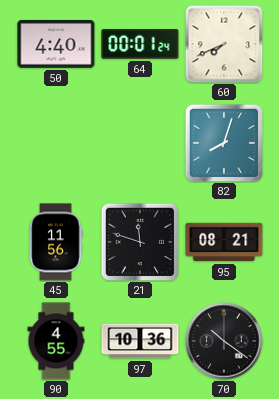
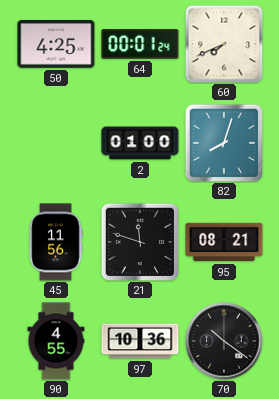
50: 4:40 -> 4:25 (56, 44)
2: none -> 01:00 (140, 143)
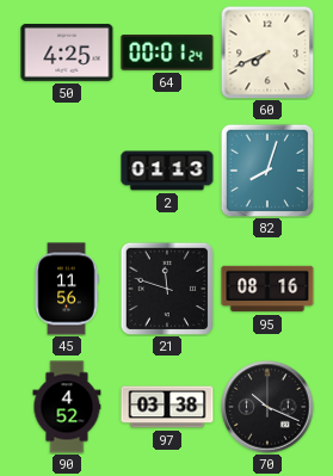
2: 01:00 -> 01:13 (167, 171)
95: 08:21 -> 08:16 (267, 289)
90: 4:55 -> 4:52 (67, 407)
97: 10:36 -> 03:38 (167, 407)
70: 10:21 -> 10:19 (267, 407)
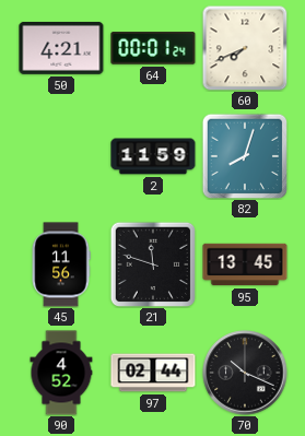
50: 4:25 -> 4:21 (61, 48)
2: 01:13 -> 11:59 (153, 156)
95: 08:16 -> 13:45 (245, 264)
97: 03:38 -> 02:44 (153, 373)
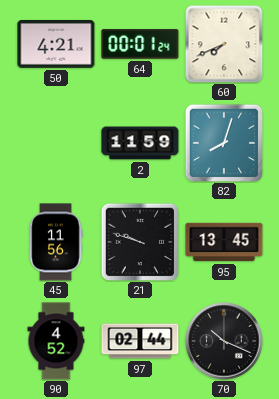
21: 11:48 -> 9:48 (140, 242)
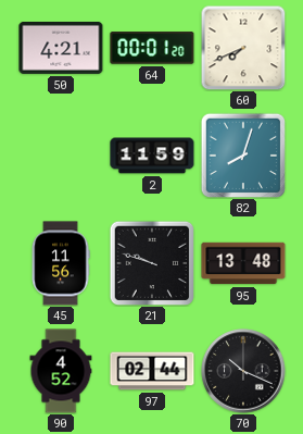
64: 00:01:24 -> 00:01:20 (152, 48)
95: 13:45 -> 13:48 (243, 263)
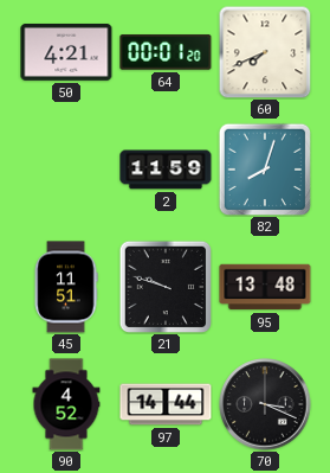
45: 11:56 -> 11:51 (66, 287)
97: 02:44 -> 14:44 (166, 404)
70: 10:19 -> 3:19 (265, 404)
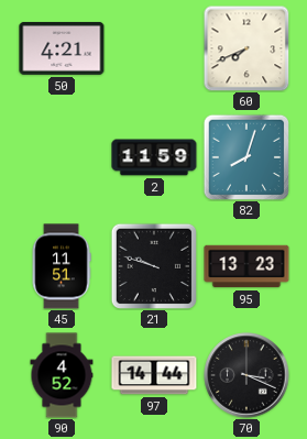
64: 00:01 -> none (166, 52)
95: 13:48 -> 13:23 (246, 266)
